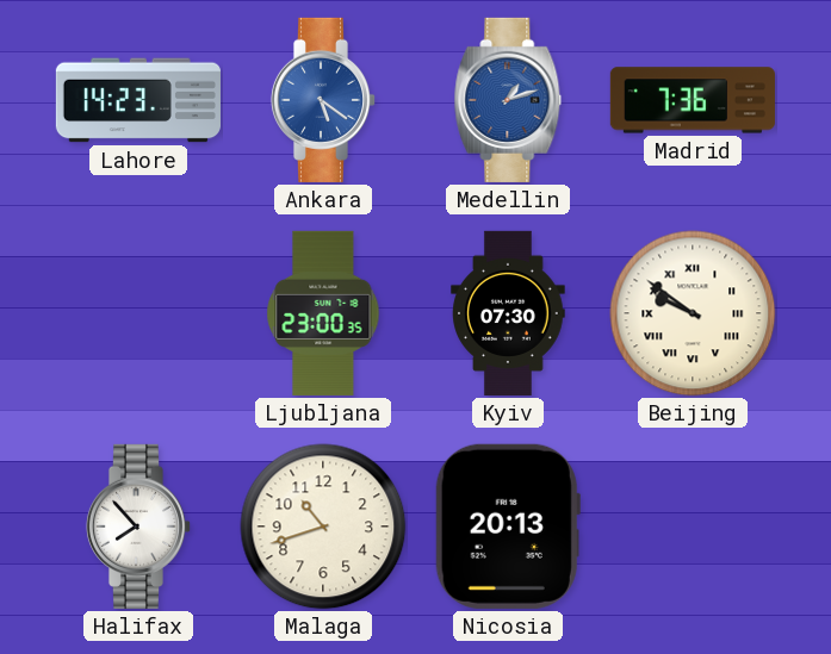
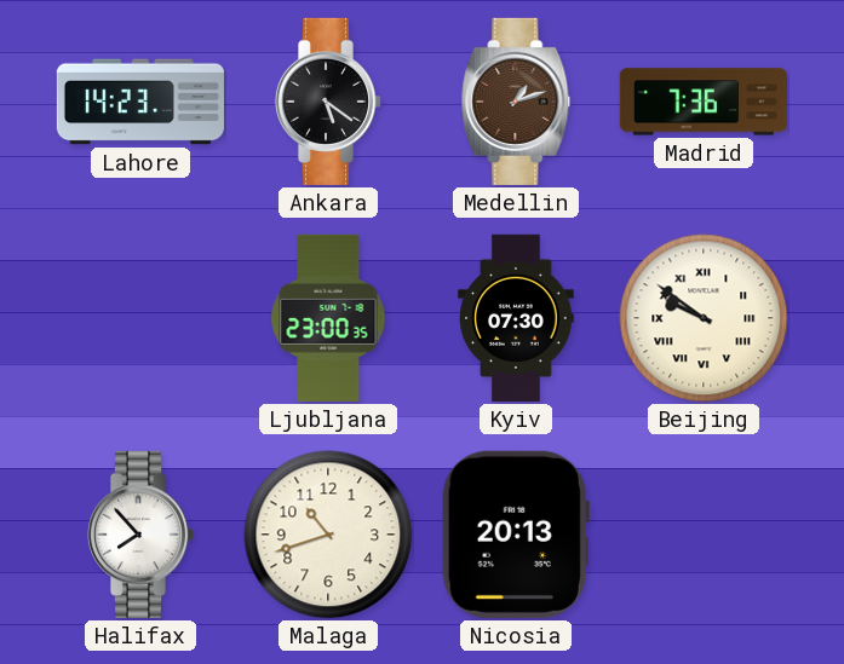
Ankara dial: blue -> black (328, 102)
Medellin dial: blue -> brown (516, 102)
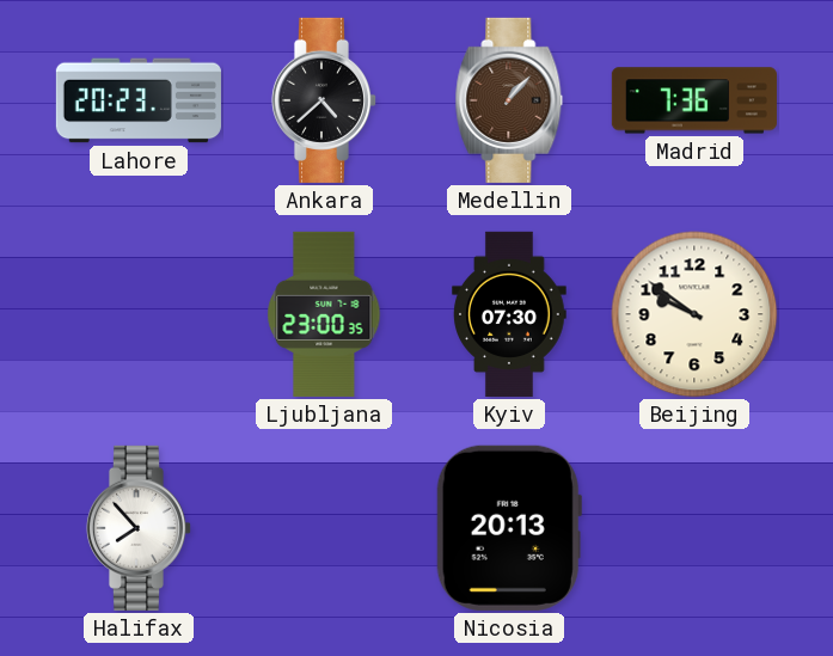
Lahore: 14:23 -> 20:23 (139, 100)
Ankara: 5:21 -> 4:38 (324, 100)
Medellin: 1:12 -> 1:07 (509, 100)
Beijing numerals: Roman -> Arabic (694, 314)
Malaga: 10:42 -> none (328, 535)
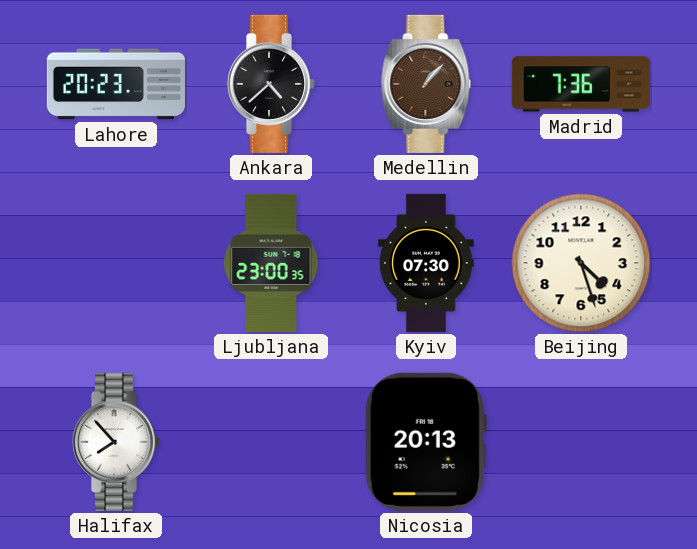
Beijing: 9:51 -> 4:27 (581, 263)
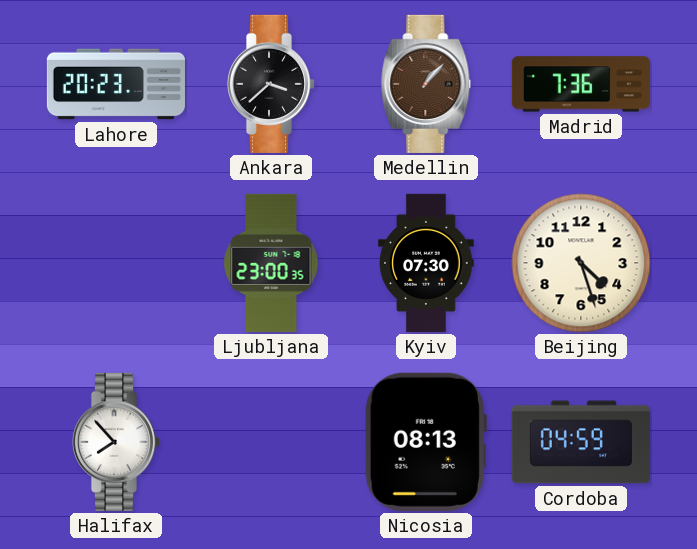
Ankara: 4:38 -> 3:38 (271, 84)
Nicosia: 20:13 -> 08:13 (426, 442)
Cordoba: none -> 04:59 (581, 442)
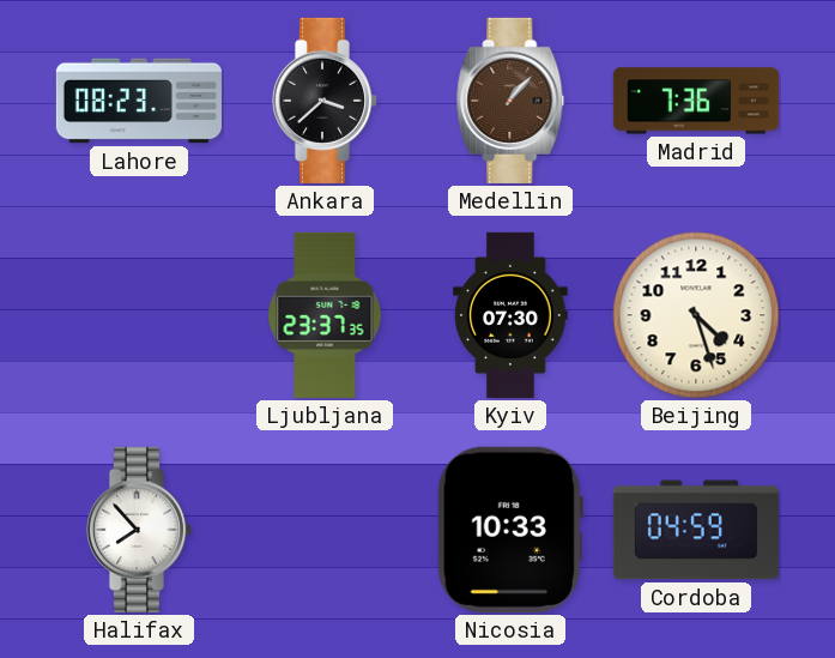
Lahore: 20:23 -> 08:23 (139, 101)
Ljubljana: 23:00 -> 23:37 (325, 315)
Nicosia: 08:13 -> 10:33 (510, 530)
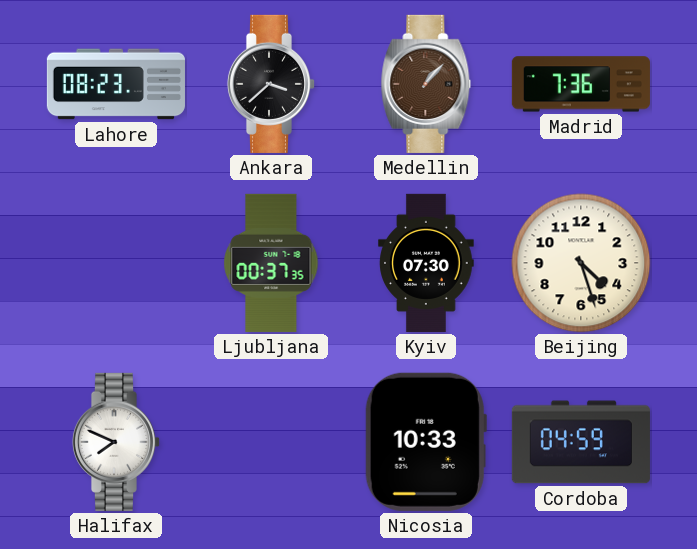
Ljubljana: 23:37 -> 00:37 (271, 263)
Halifax: 7:53 -> 7:49 (116, 442)
